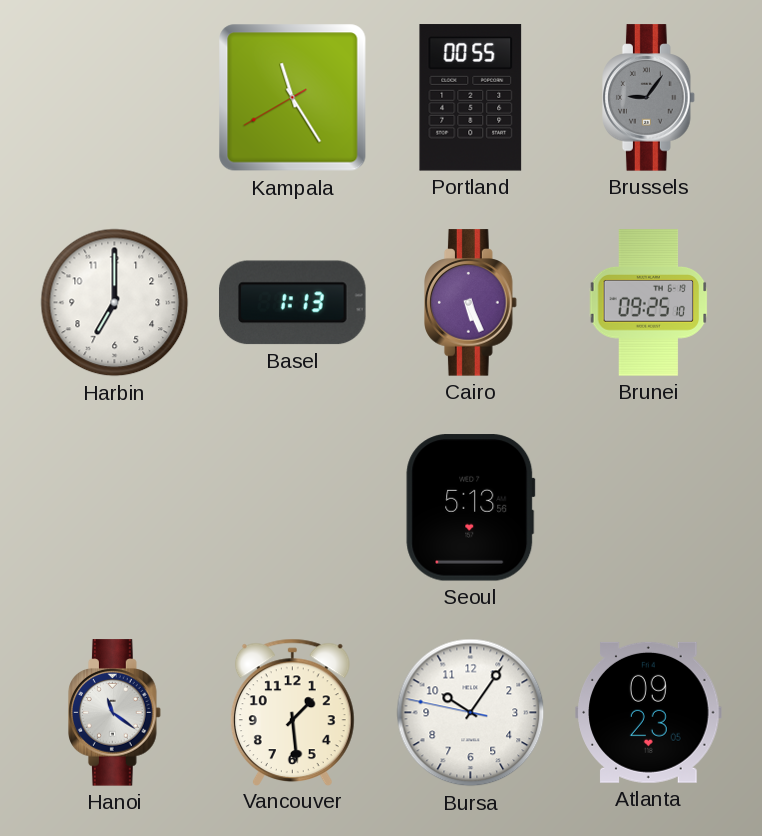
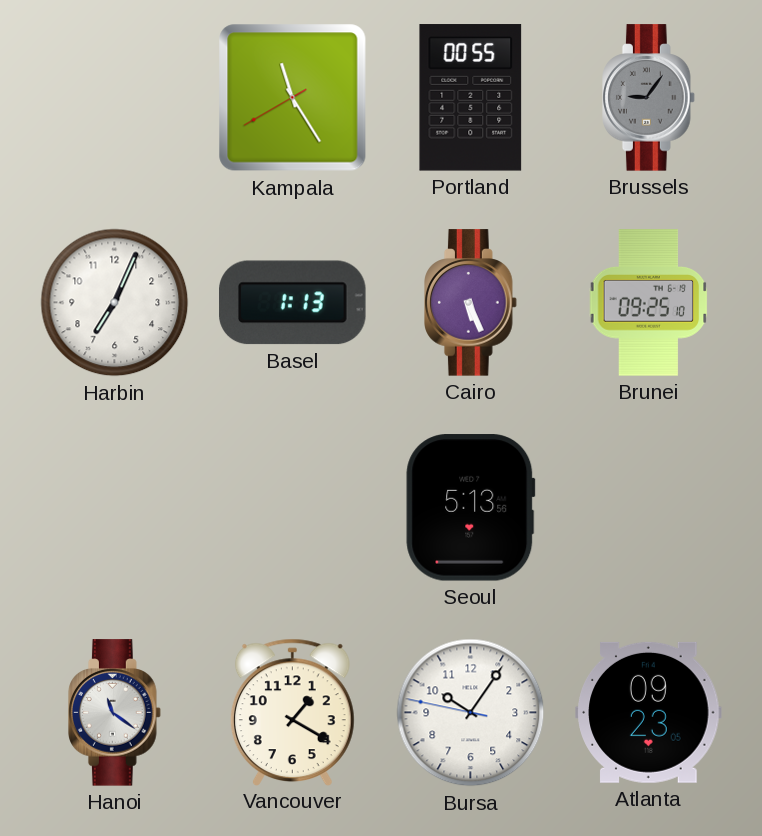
Harbin: 7:00 -> 7:04 (115, 303)
Vancouver: 1:29 -> 1:20 (292, 712)
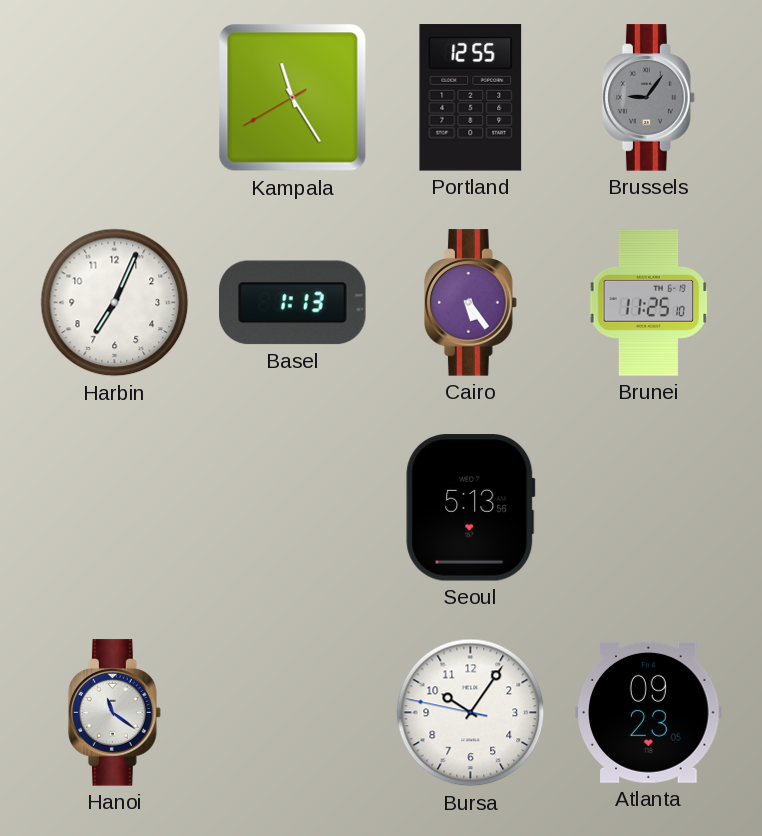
Portland: 00:55 -> 12:55 (471, 98)
Cairo: 5:26 -> 5:24 (471, 303)
Brunei: 09:25 -> 11:25 (649, 303)
Vancouver: 1:20 -> none (292, 712)
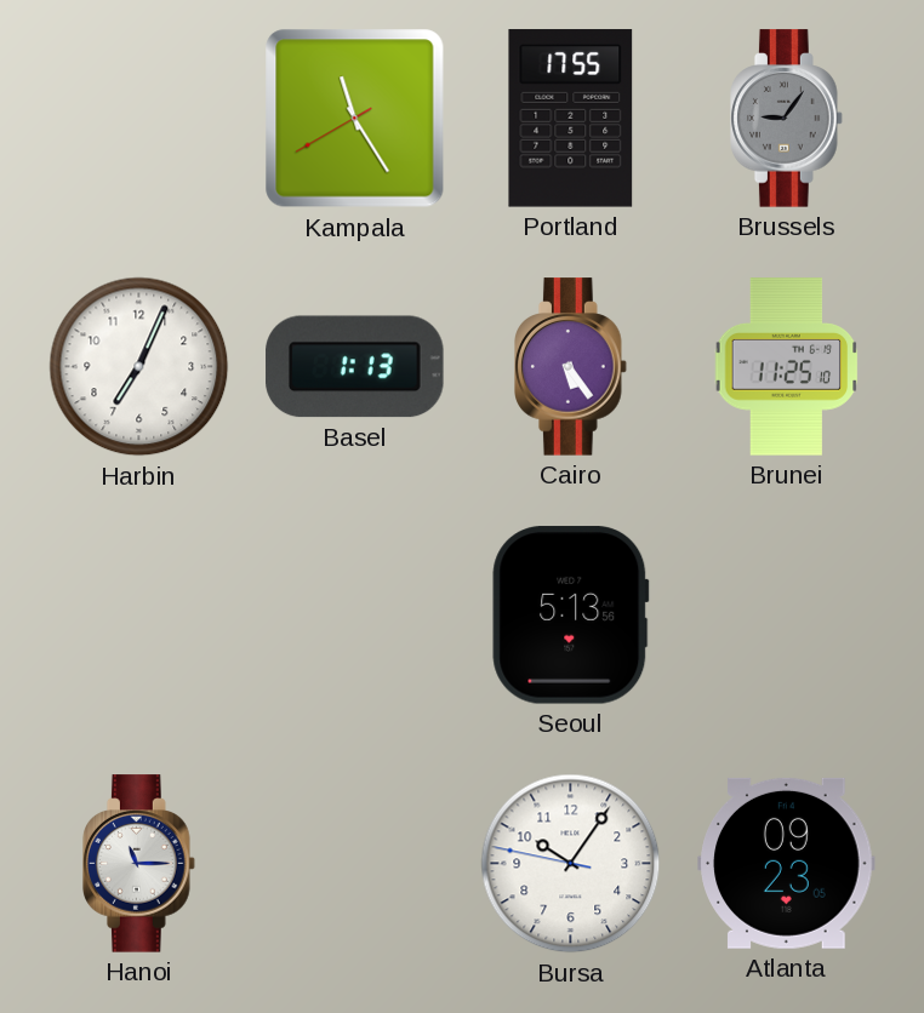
Portland: 12:55 -> 17:55 (571, 119)
Hanoi: 11:21 -> 11:15 (139, 864)
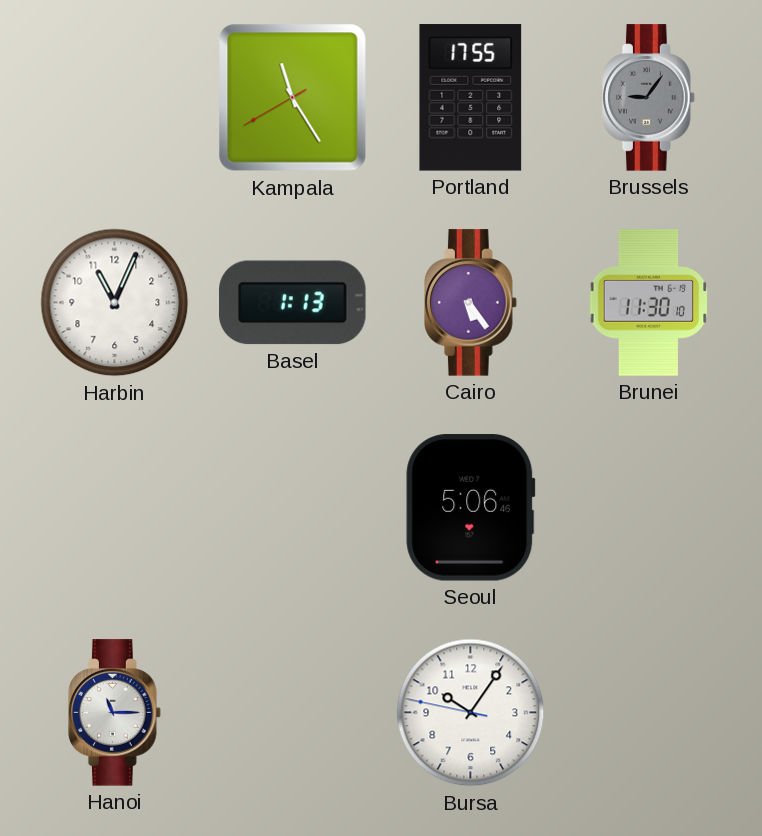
Harbin: 7:04 -> 11:04 (115, 303)
Brunei: 11:25 -> 11:30 (649, 303)
Seoul: 5:13 -> 5:06 (471, 508)
Atlanta: 09:23 -> none (787, 863)
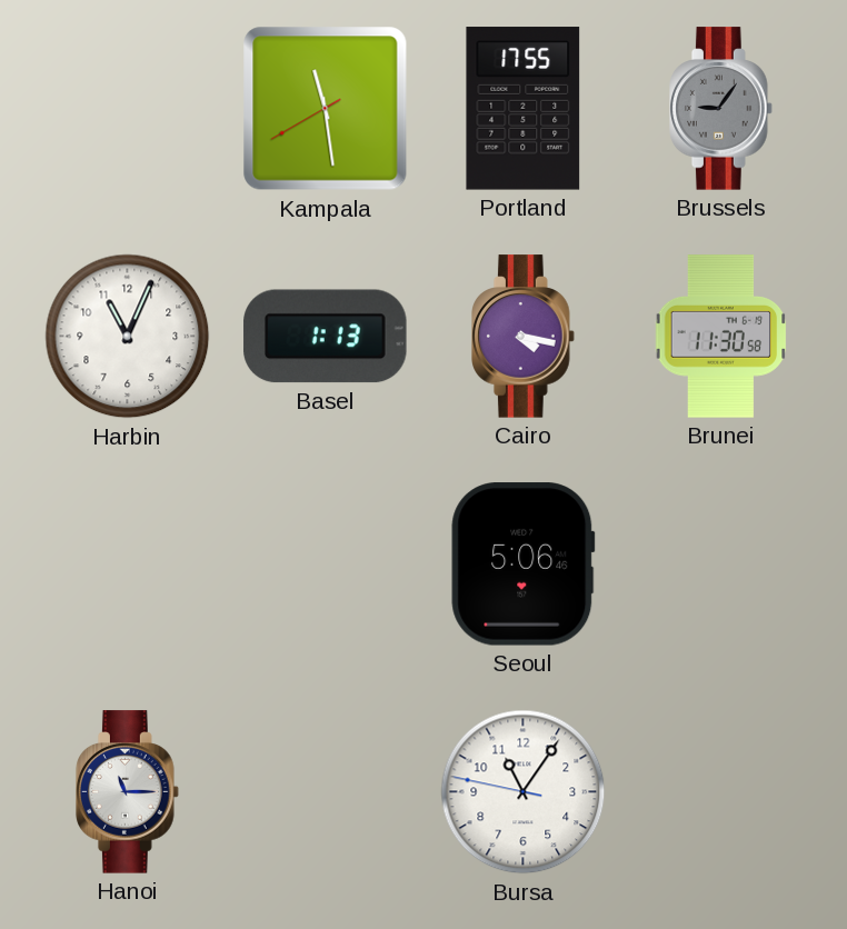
Kampala: 11:24 -> 11:28 (326, 109)
Cairo: 5:24 -> 4:17 (524, 337)
Brunei: 11:30:10 -> 11:30:58 (721, 337)
Bursa: 10:05 -> 11:05 (524, 792)
